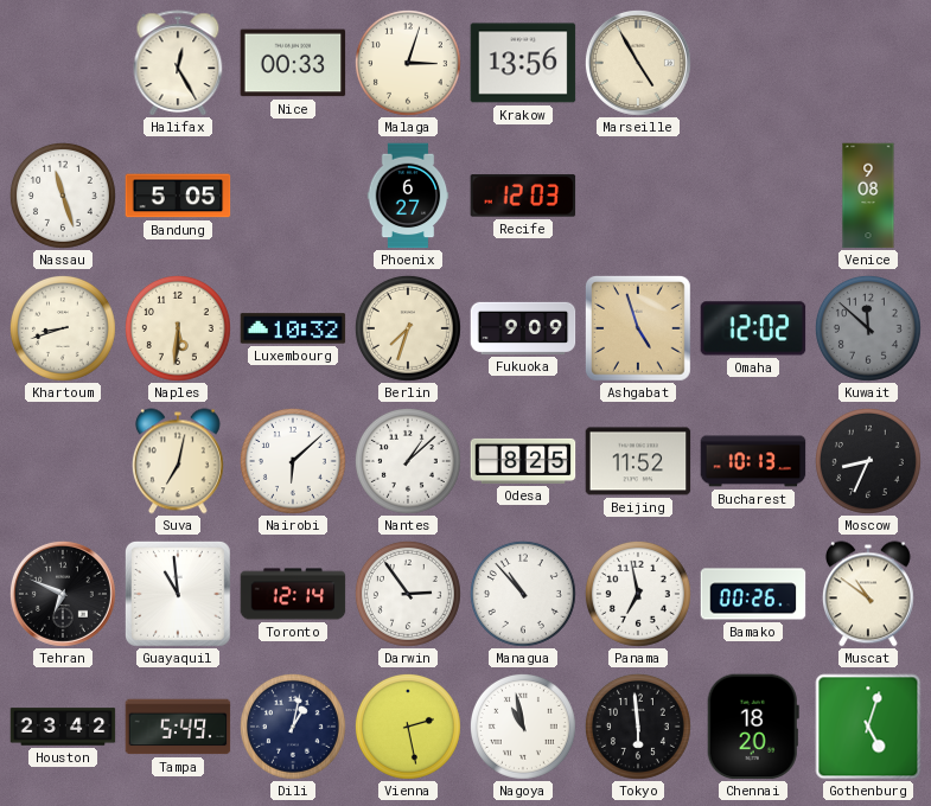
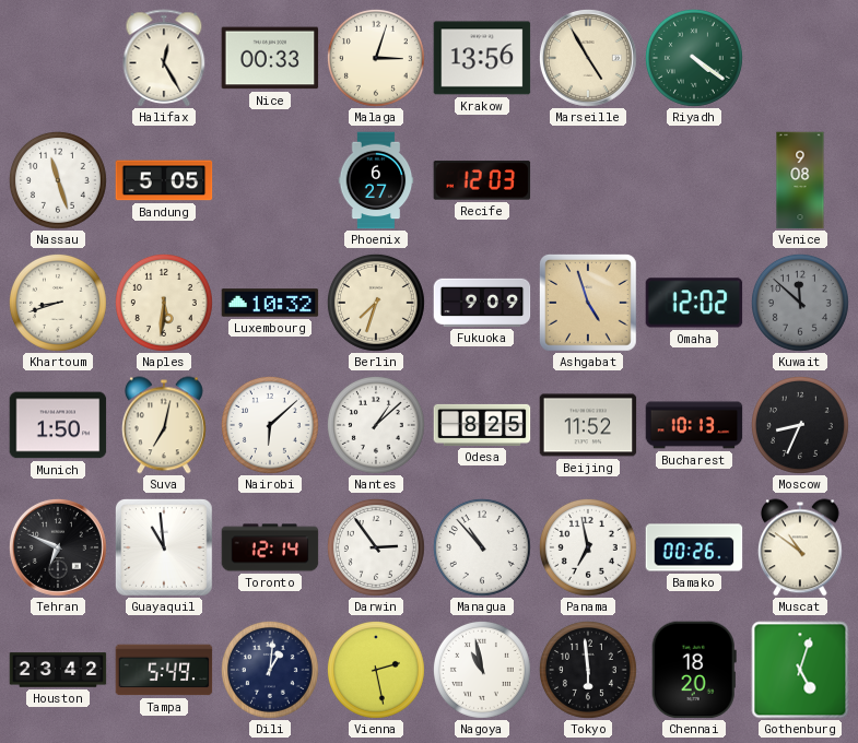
Riyadh: none -> 4:21 (694, 58)
Munich: none -> 1:50 (58, 425)
Dili: 1:02 -> 1:01 (270, 670)
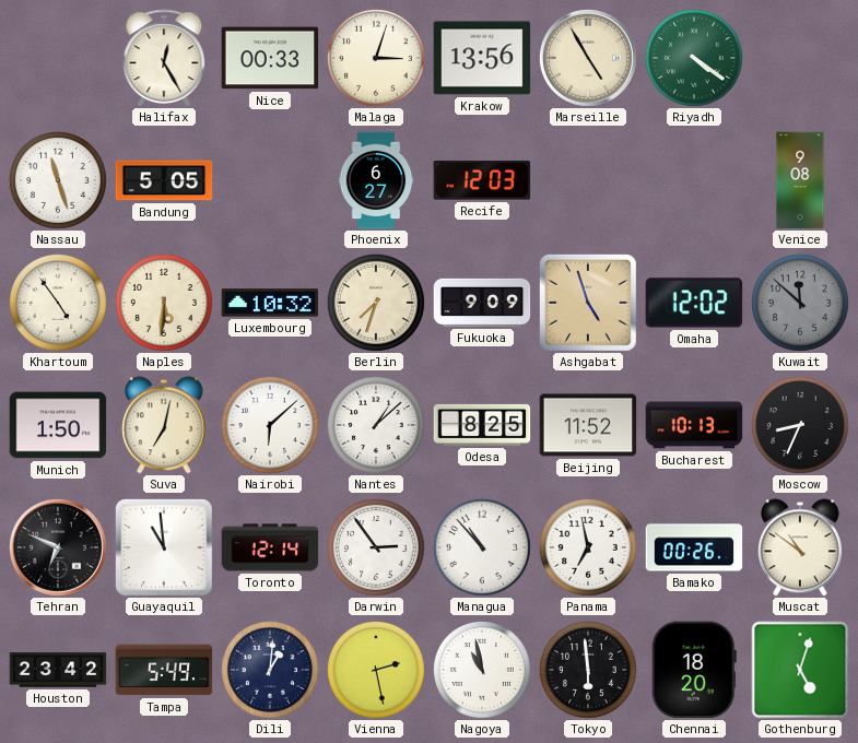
Khartoum: 8:42 -> 4:54 (58, 303)
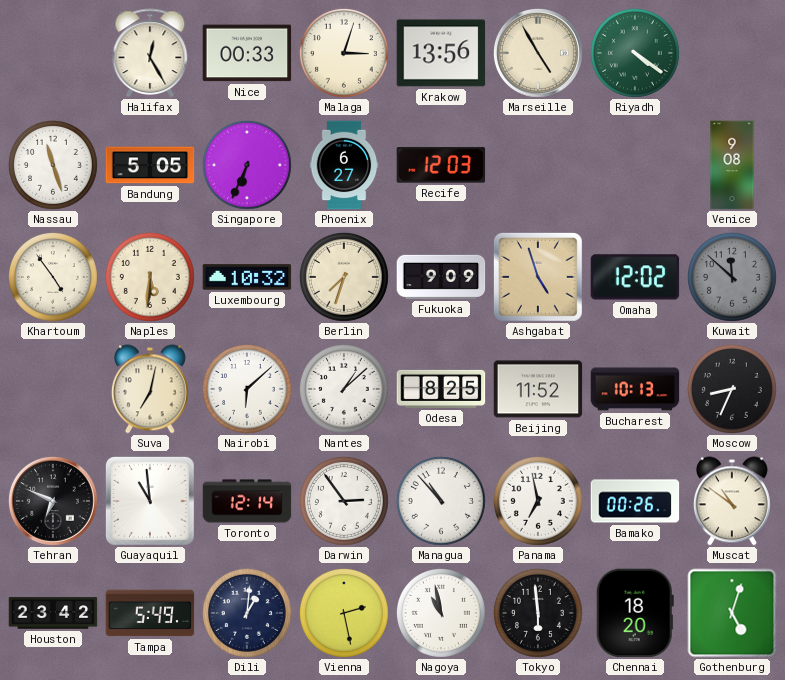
Singapore: none -> 6:34 (247, 165)
Munich: 1:50 -> none (58, 425)
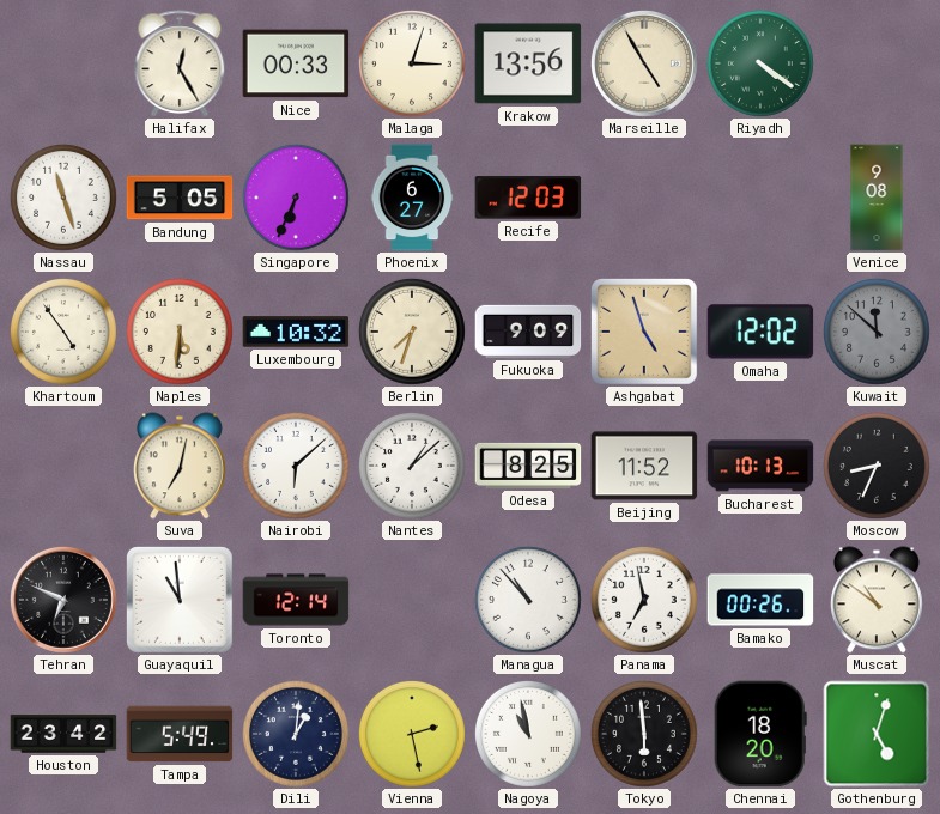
Darwin: 2:54 -> none (344, 501)
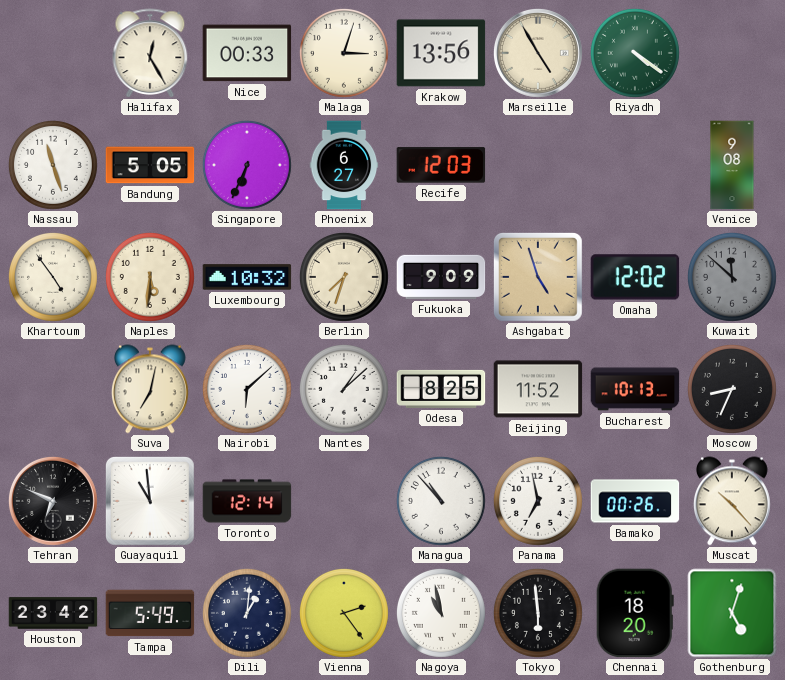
Muscat: 10:51 -> 10:23 (732, 501)
Vienna: 2:28 -> 2:24 (344, 613)
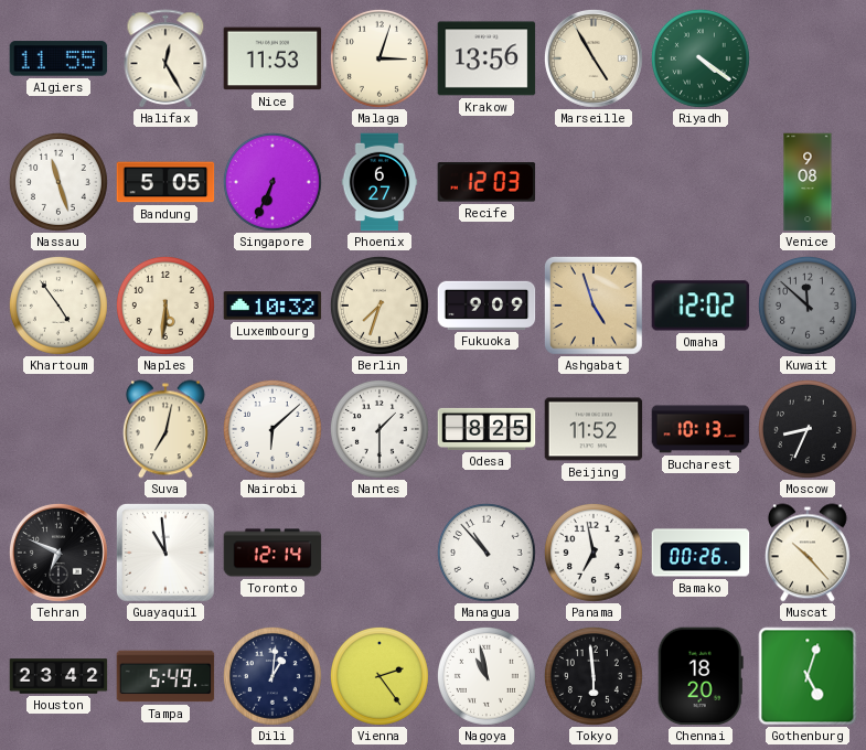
Algiers: none -> 11:55 (58, 58)
Nice: 00:33 -> 11:53 (272, 58)
Nantes: 1:08 -> 1:30 (379, 429)
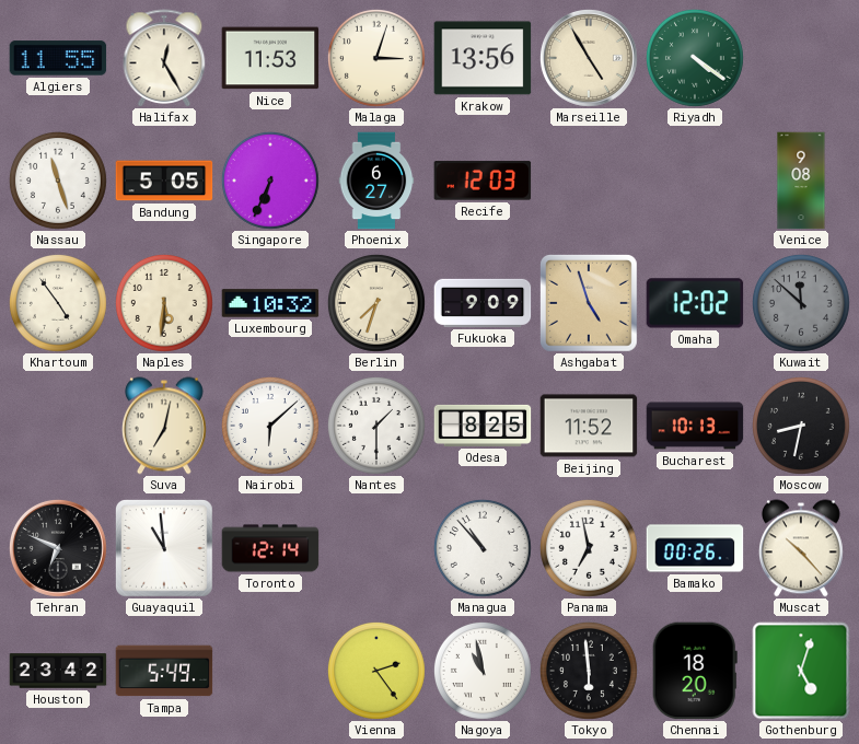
Moscow: 8:34 -> 8:32 (801, 426)
Dili: 1:01 -> none (272, 676)
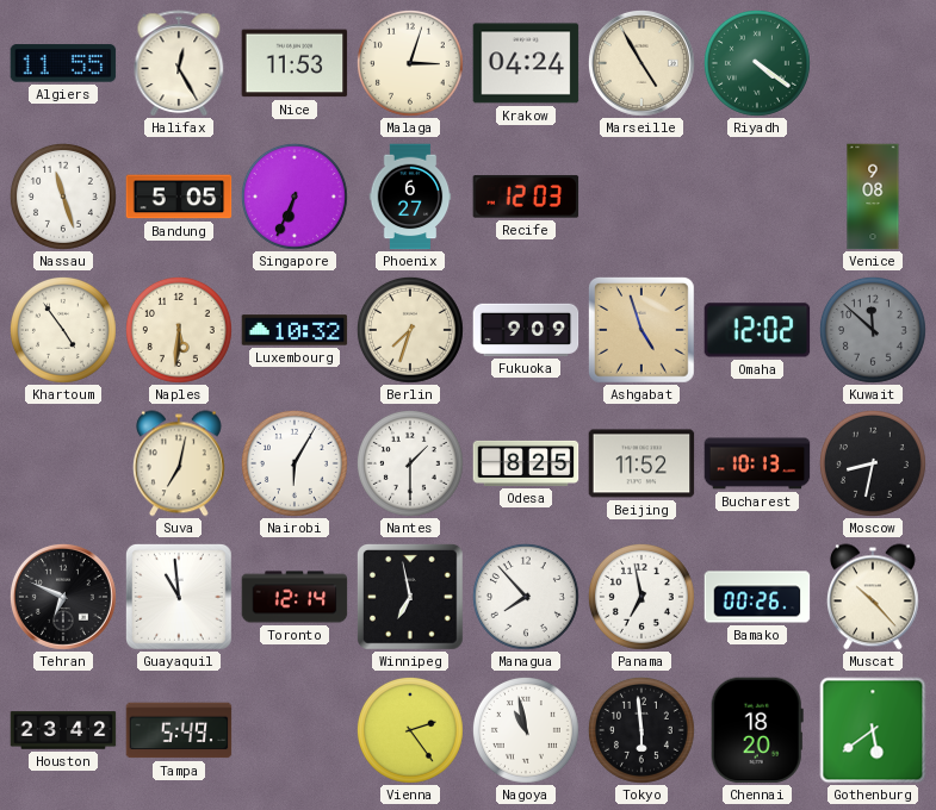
Krakow: 13:56 -> 04:24 (526, 63)
Nairobi: 6:08 -> 6:05 (295, 463)
Winnipeg: none -> 6:58 (411, 598)
Managua: 10:53 -> 7:53 (526, 597)
Gothenburg: 5:03 -> 5:39 (873, 730)
